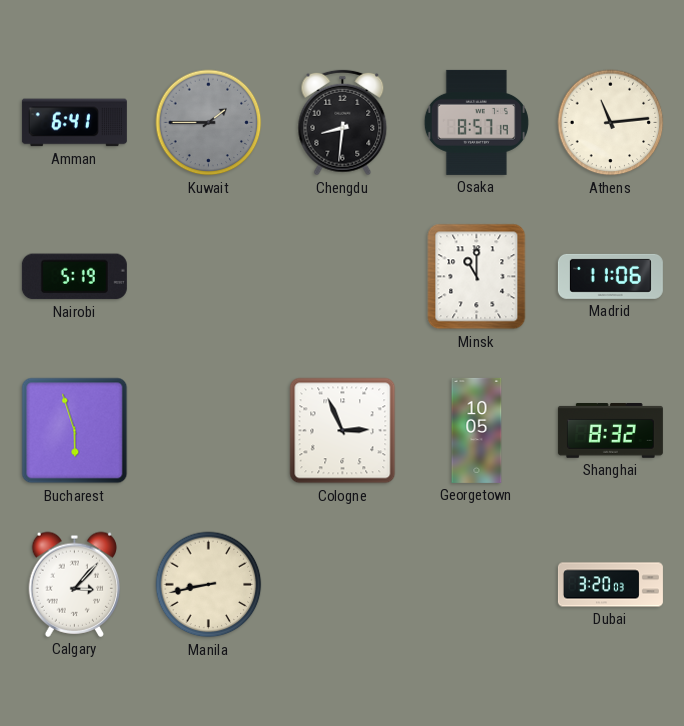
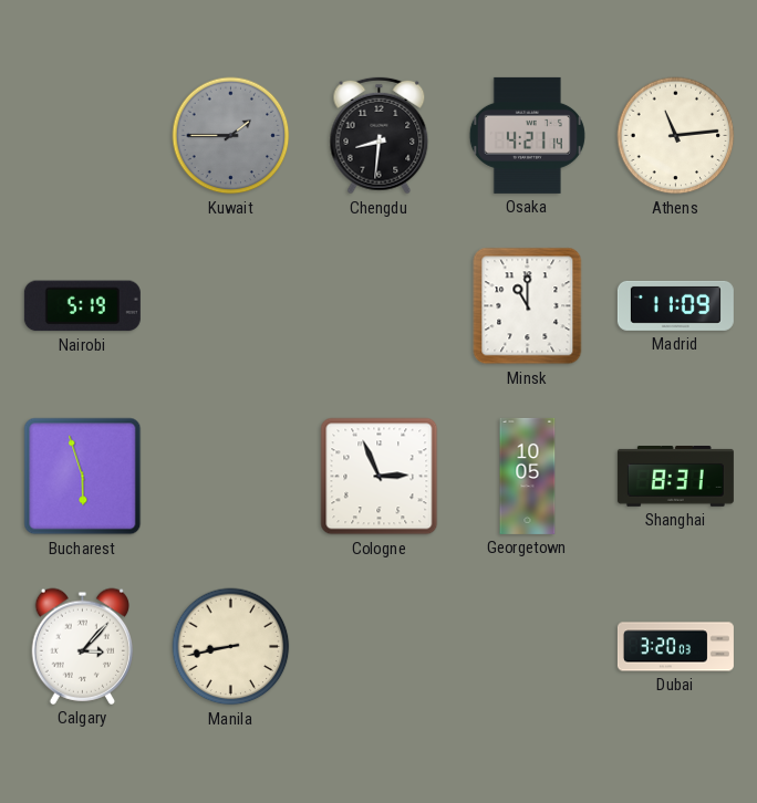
Amman: 6:41 -> none (74, 123)
Osaka: 8:57 -> 4:21 (527, 135)
Madrid: 11:06 -> 11:09 (675, 305)
Shanghai: 8:32 -> 8:31 (675, 477)
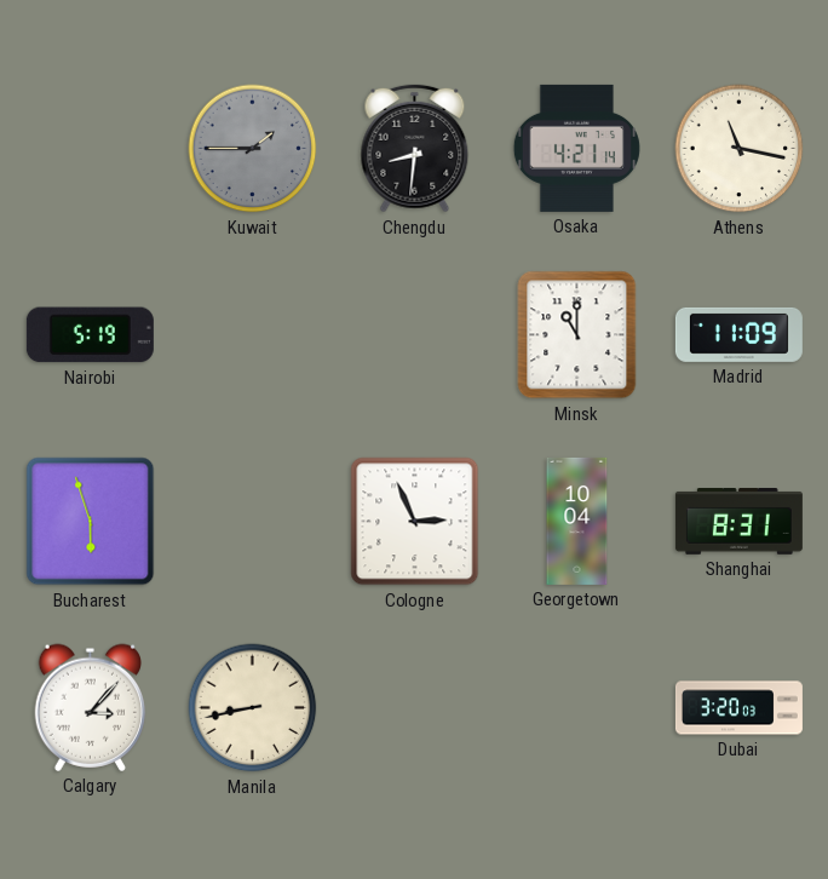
Athens: 11:14 -> 11:17 (740, 149)
Georgetown: 10:05 -> 10:04 (577, 521)
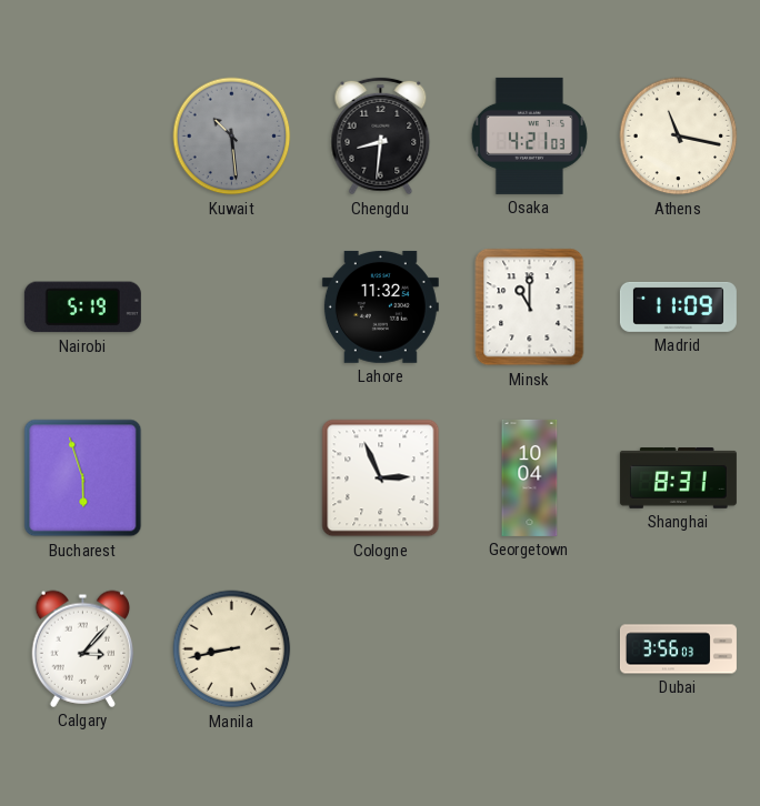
Kuwait: 1:45 -> 10:29 (232, 137)
Osaka: 4:21:14 -> 4:21:03 (529, 135)
Lahore: none -> 11:32 (380, 306)
Dubai: 3:20 -> 3:56 (678, 649)
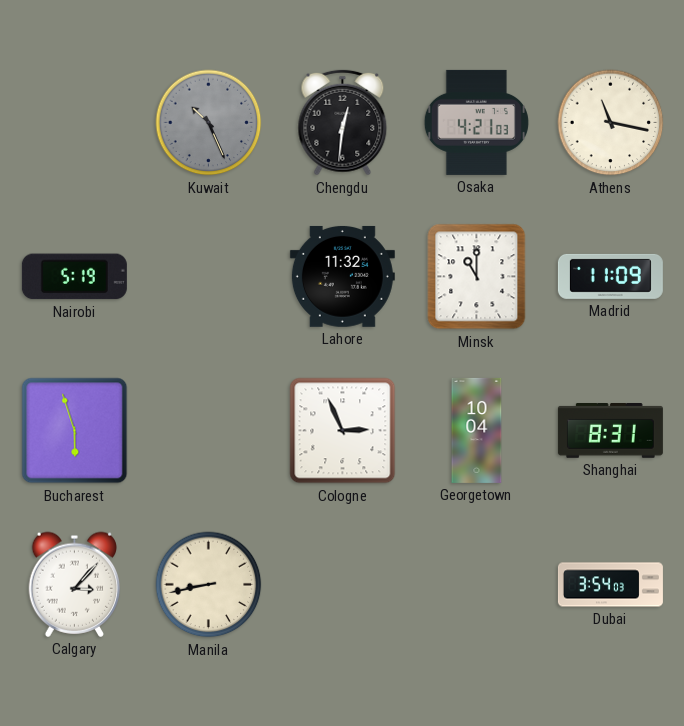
Kuwait: 10:29 -> 10:26 (209, 123)
Chengdu: 8:31 -> 12:31 (343, 123)
Dubai: 3:56 -> 3:54 (610, 585)
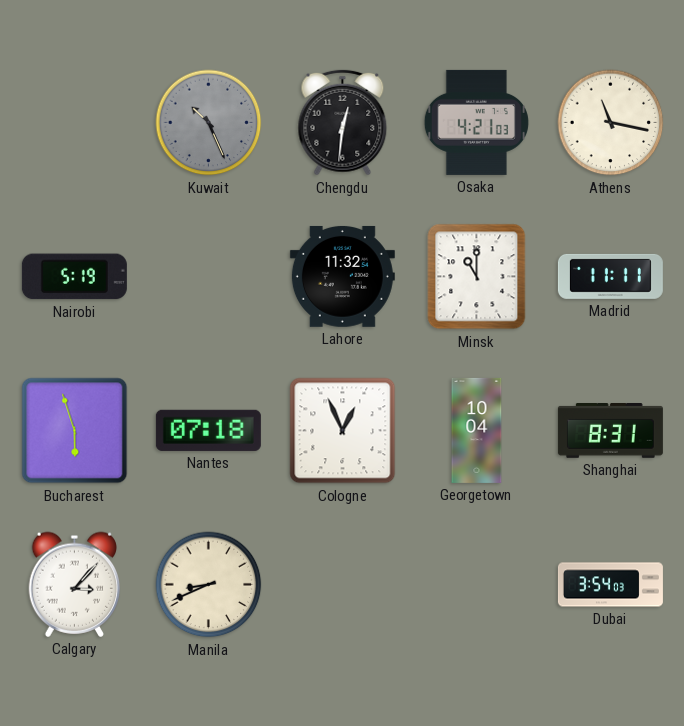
Madrid: 11:09 -> 11:11 (610, 276)
Nantes: none -> 07:18 (208, 430)
Cologne: 2:56 -> 12:56 (343, 431)
Manila: 8:43 -> 8:41 (209, 585)
